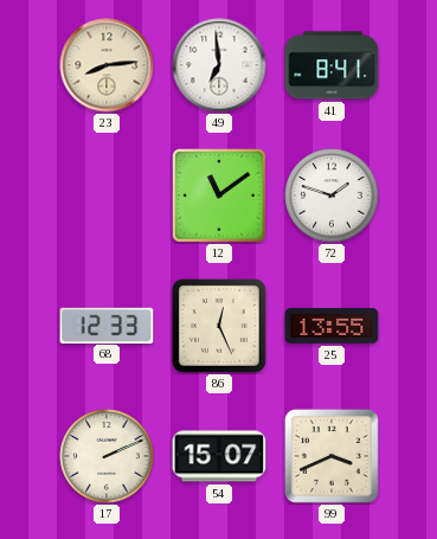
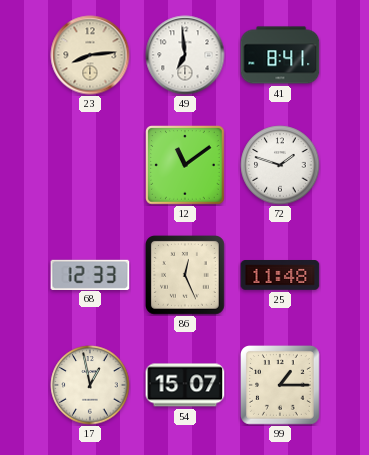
25: 13:55 -> 11:48 (280, 276)
17: 2:11 -> 12:58 (90, 385)
99: 3:41 -> 1:15 (281, 386)
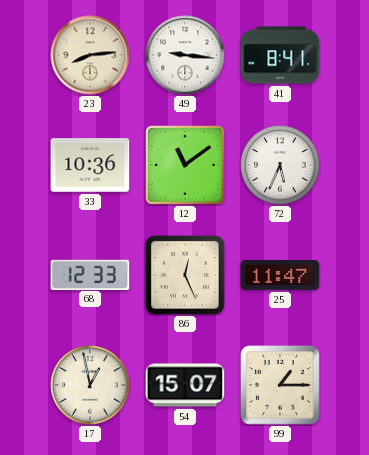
49: 6:59 -> 9:16 (185, 55)
33: none -> 10:36 (90, 165)
72: 1:48 -> 5:34 (280, 165)
25: 11:48 -> 11:47 (280, 276)
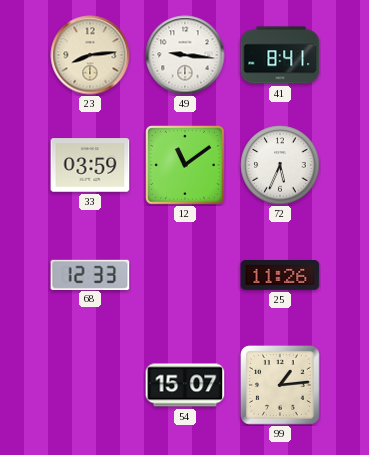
33: 10:36 -> 03:59 (90, 165)
86: 12:26 -> none (186, 276)
25: 11:47 -> 11:26 (280, 276)
17: 12:58 -> none (90, 385)
99: 1:15 -> 1:14 (281, 386)
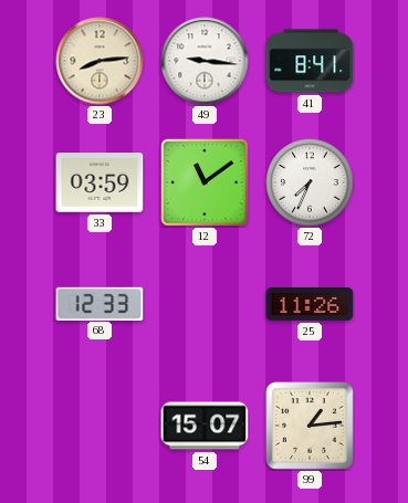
72: 5:34 -> 7:34 (310, 182)
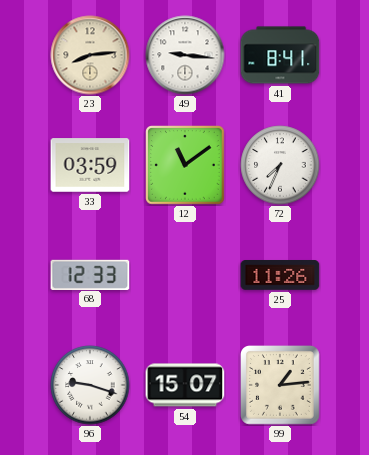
96: none -> 9:18 (90, 385)
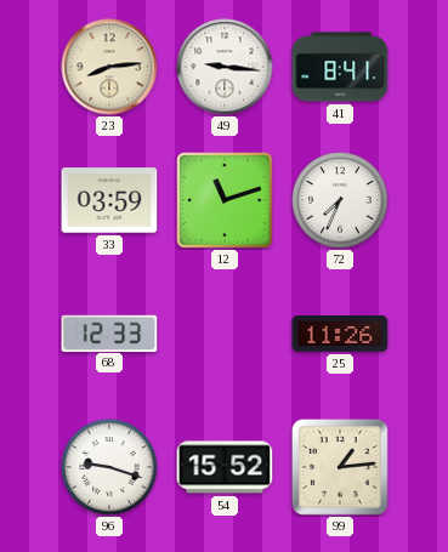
12: 11:09 -> 11:12 (225, 200)
54: 15:07 -> 15:52 (225, 467)
